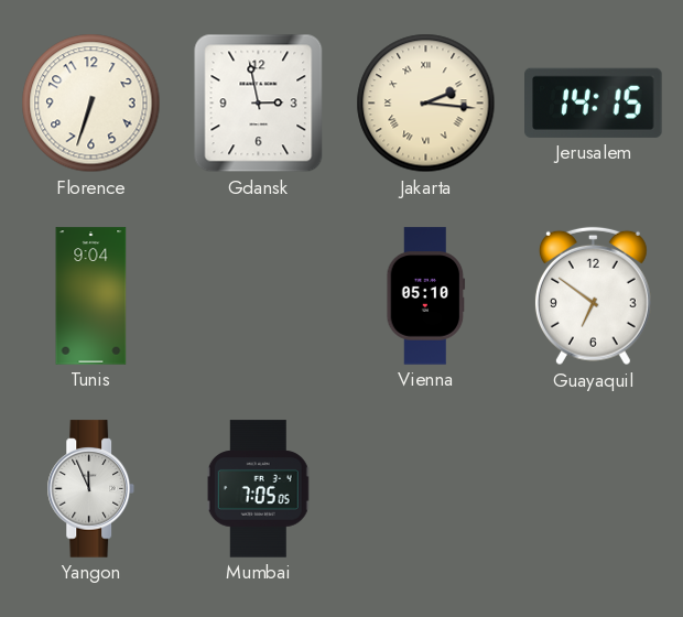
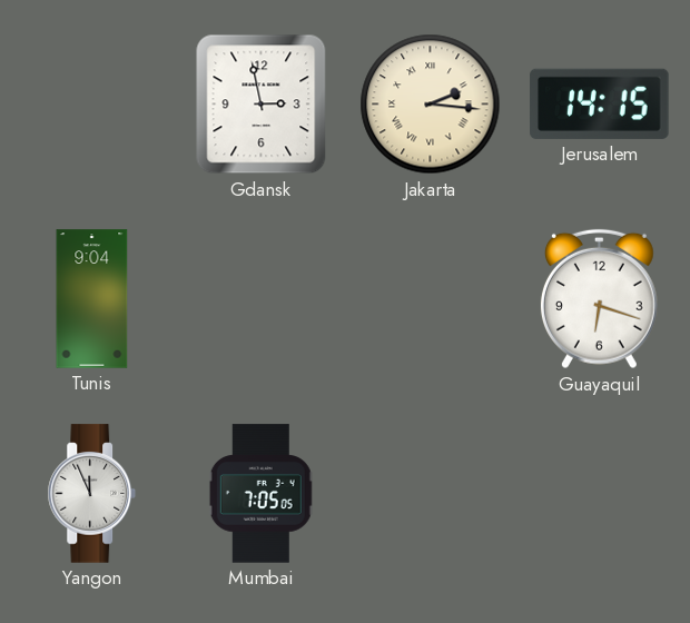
Florence: 6:33 -> none (91, 104)
Vienna: 05:10 -> none (426, 296)
Guayaquil: 6:51 -> 6:18 (599, 299)
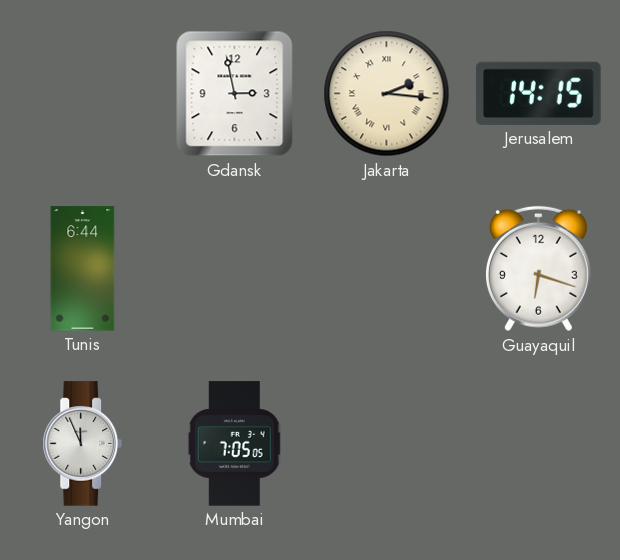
Tunis: 9:04 -> 6:44 (83, 269)
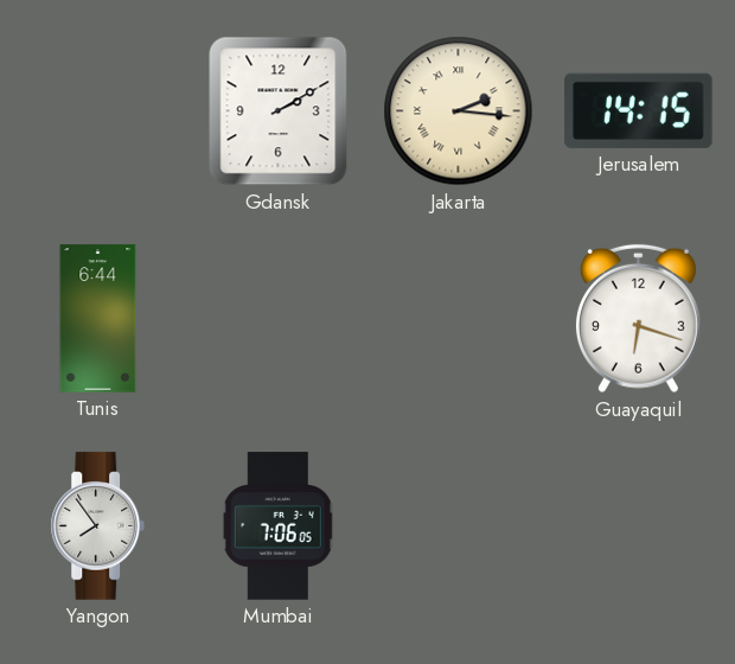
Gdansk: 2:58 -> 2:10 (279, 111)
Yangon: 11:56 -> 7:54 (98, 526)
Mumbai: 7:05 -> 7:06 (279, 526)
